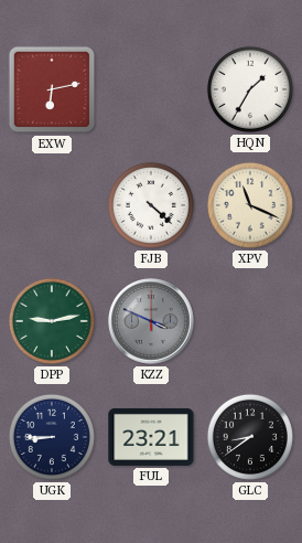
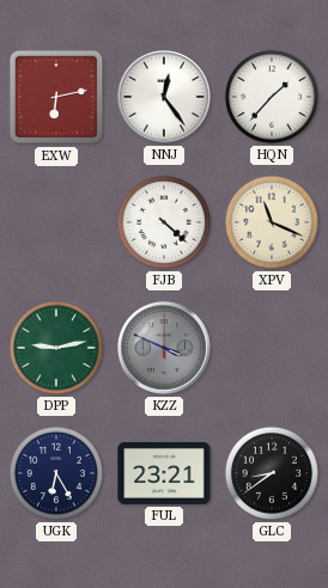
NNJ: none -> 12:24 (164, 97)
HQN: 1:35 -> 1:37 (272, 97)
UGK: 8:45 -> 6:25 (56, 473)
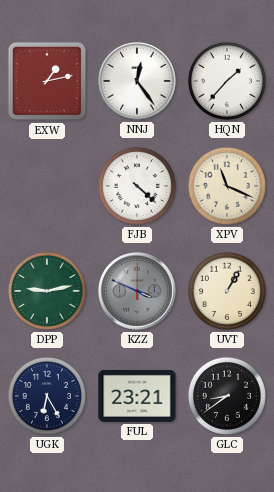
EXW: 6:13 -> 1:13 (47, 81)
UVT: none -> 1:05 (227, 291)
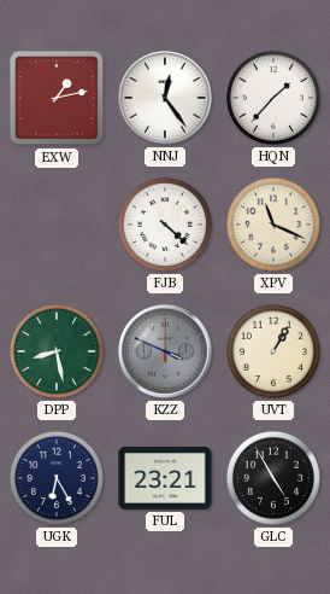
DPP: 9:13 -> 8:28 (57, 351)
GLC: 8:39 -> 4:55 (273, 478)
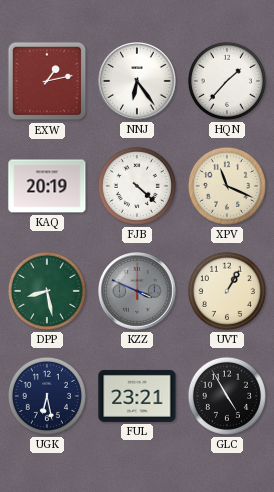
NNJ: 12:24 -> 6:24 (137, 81)
KAQ: none -> 20:19 (47, 186)
UGK: 6:25 -> 6:28 (47, 396)
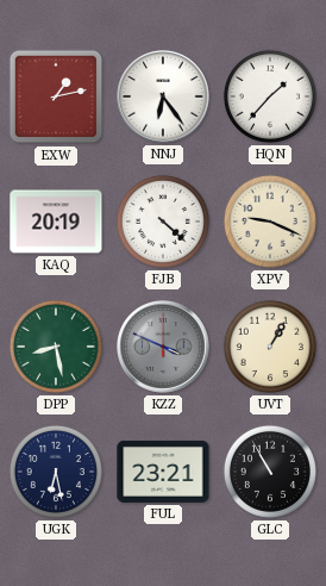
XPV: 11:19 -> 9:19 (270, 222)
GLC: 4:55 -> 10:55 (270, 472)
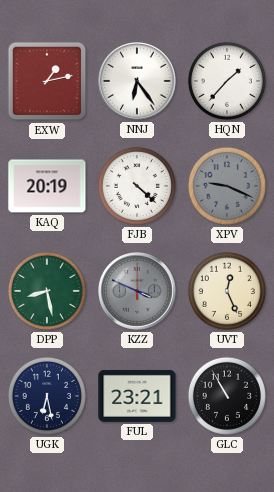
XPV dial: cream -> grey (227, 186)
UVT: 1:05 -> 12:26 (227, 291)
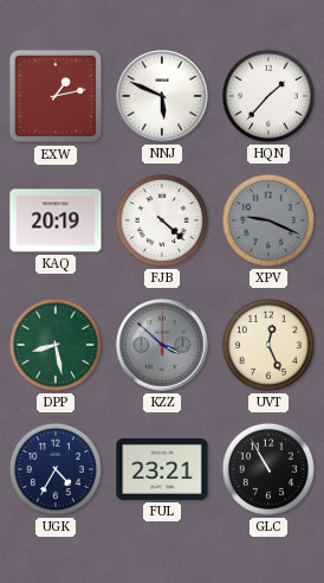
NNJ: 6:24 -> 5:49 (162, 96)
KZZ: 3:49 -> 3:52 (162, 345)
UGK: 6:28 -> 4:35 (56, 469)
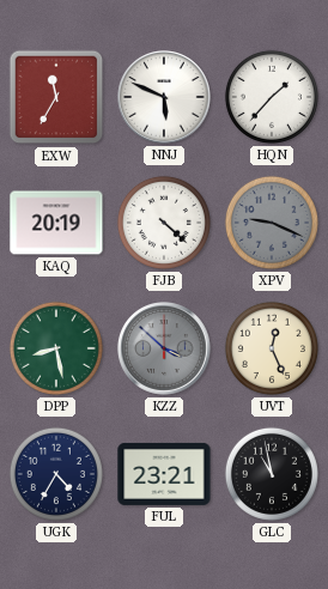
EXW: 1:13 -> 11:35 (56, 97)
GLC: 10:55 -> 10:58 (272, 474)
